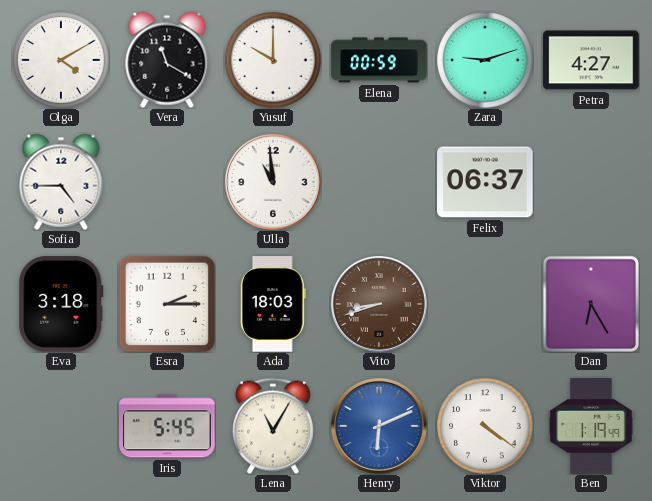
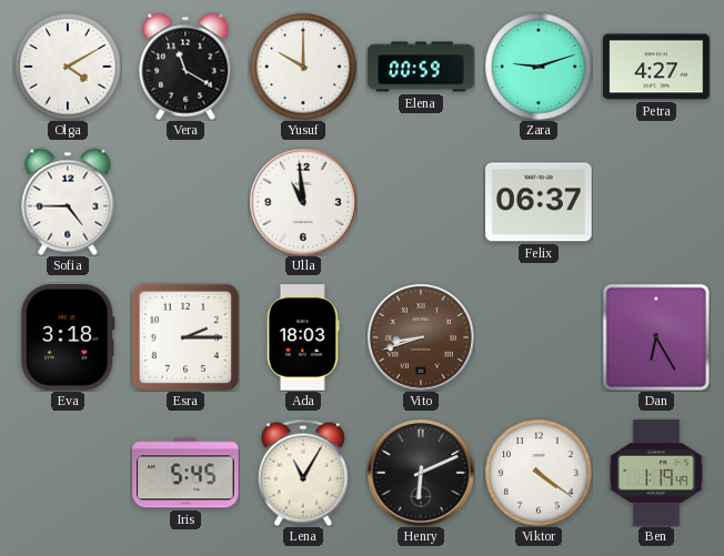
Henry dial: blue -> black (422, 474)
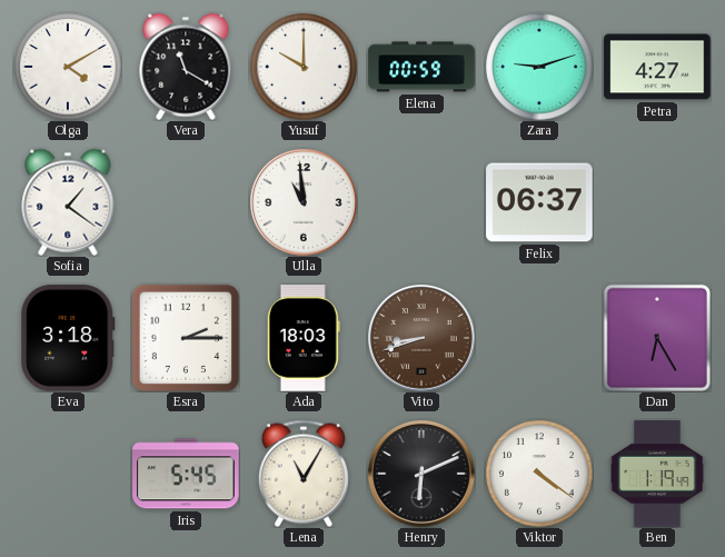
Sofia: 4:45 -> 1:21 (68, 202)
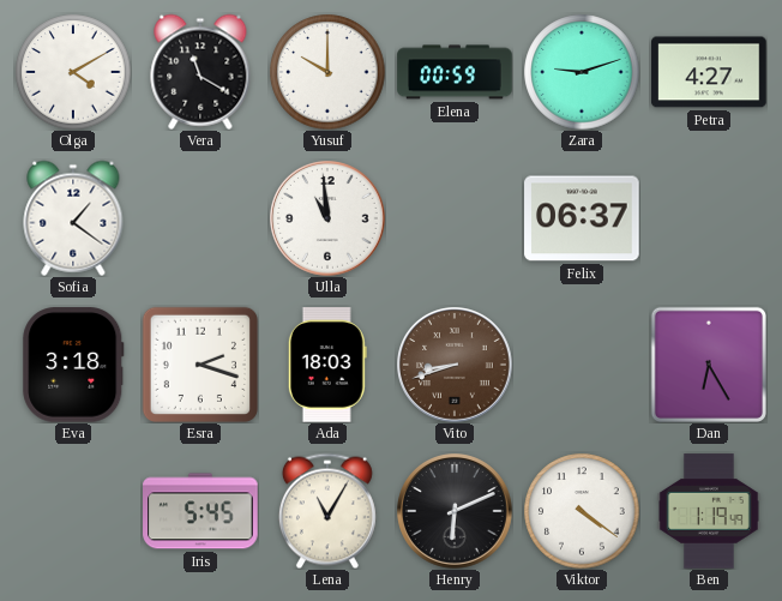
Esra: 2:15 -> 2:18 (200, 365)
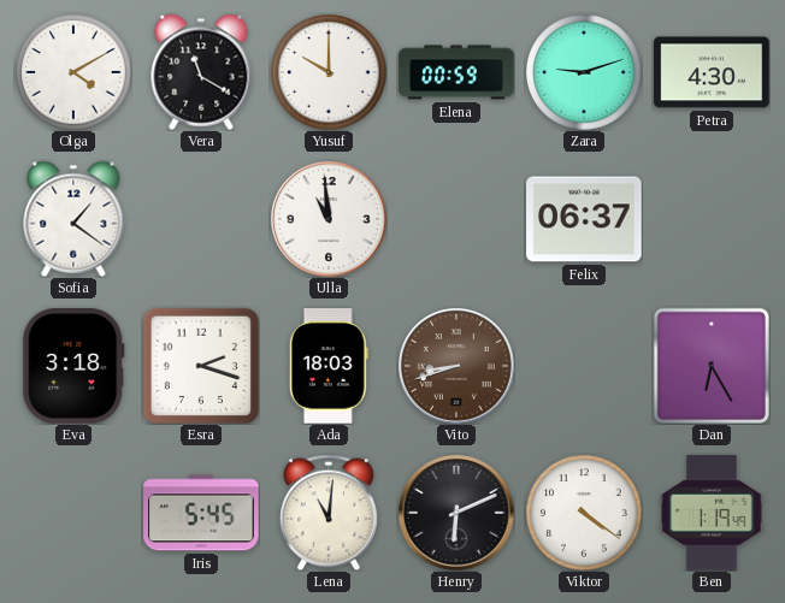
Petra: 4:27 -> 4:30 (712, 72)
Lena: 11:05 -> 11:01 (329, 513)
